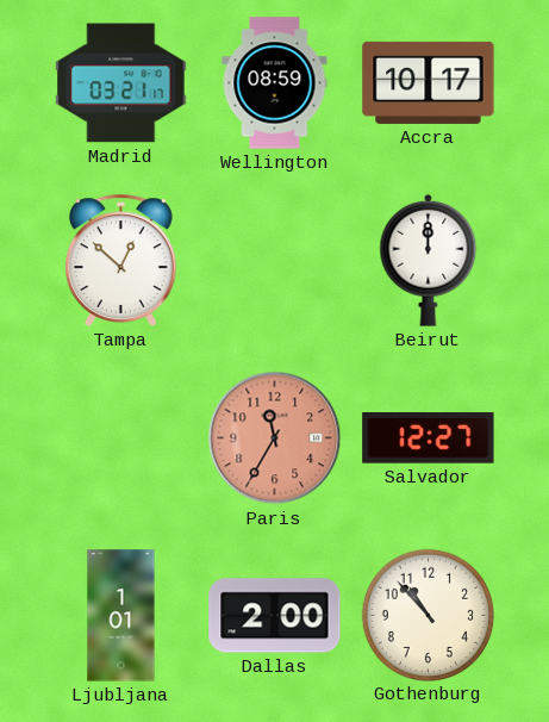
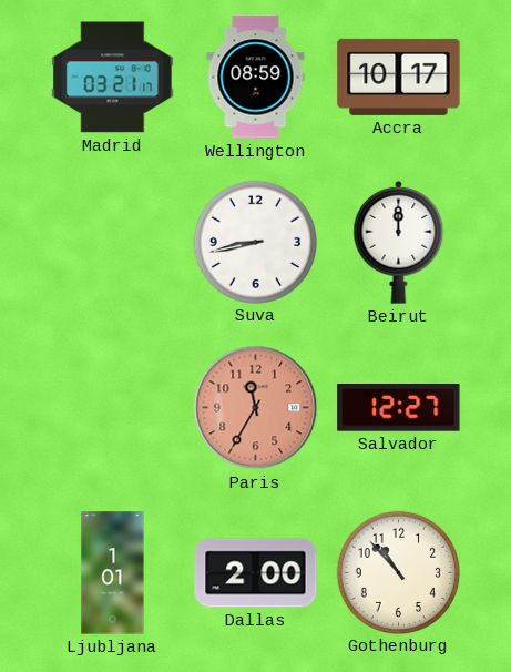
Tampa: 12:52 -> none (121, 260)
Suva: none -> 8:43 (255, 242)
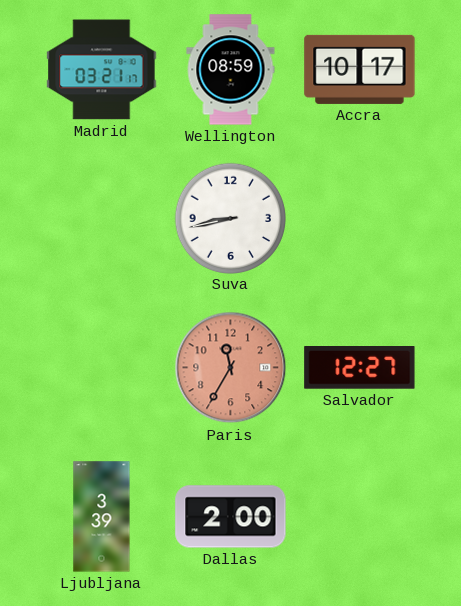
Beirut: 12:00 -> none (399, 242)
Ljubljana: 1:01 -> 3:39 (102, 517)
Gothenburg: 10:53 -> none (398, 572)
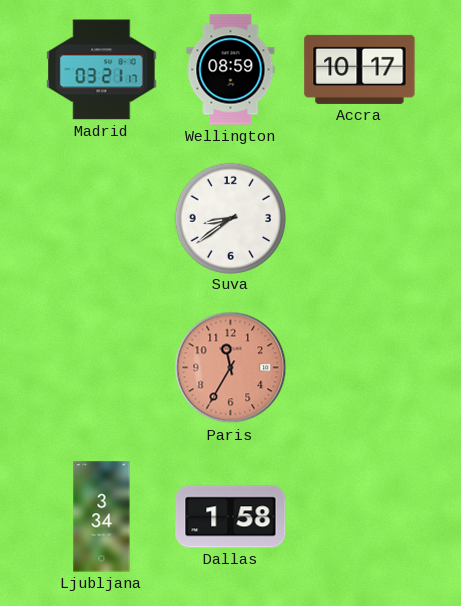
Suva: 8:43 -> 8:39 (230, 218)
Salvador: 12:27 -> none (360, 368)
Ljubljana: 3:39 -> 3:34 (102, 517)
Dallas: 2:00 -> 1:58 (231, 517)
